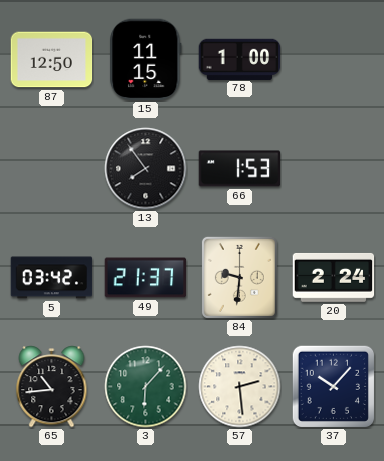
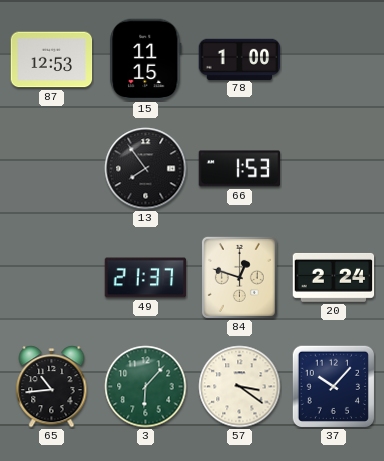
87: 12:50 -> 12:53 (52, 60)
5: 03:42 -> none (52, 278)
84: 9:31 -> 12:48 (239, 277)
57: 2:29 -> 3:21 (240, 387)
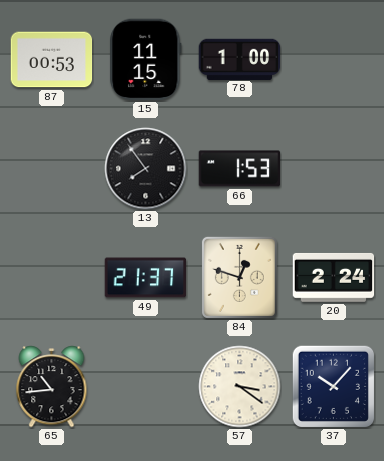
87: 12:53 -> 00:53 (52, 60)
3: 6:07 -> none (146, 387)
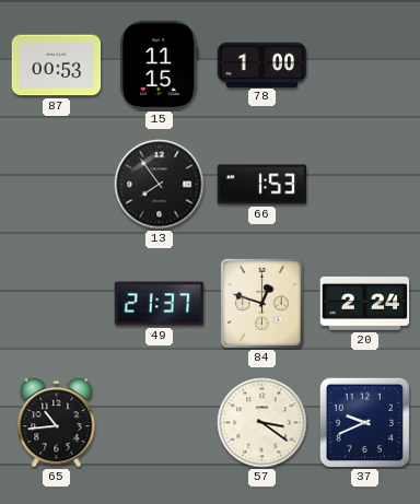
37: 10:07 -> 9:41 (364, 422)
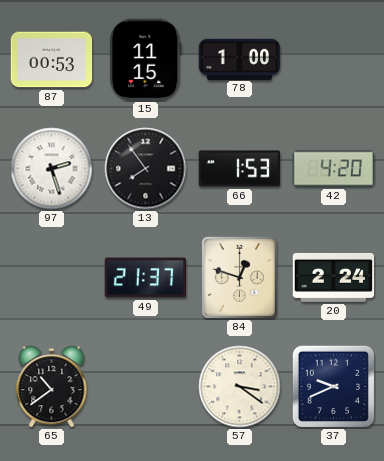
97: none -> 2:27 (52, 169)
42: none -> 4:20 (334, 169)
65: 10:44 -> 10:39 (52, 387)
